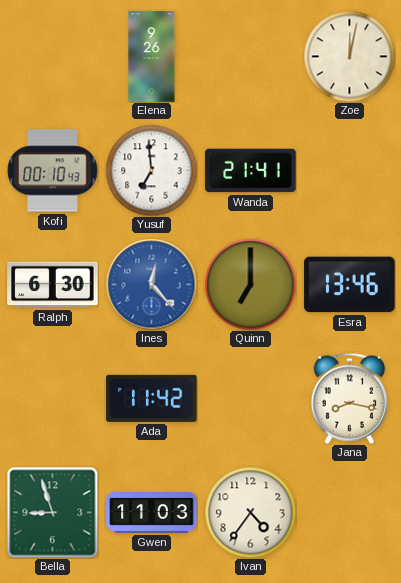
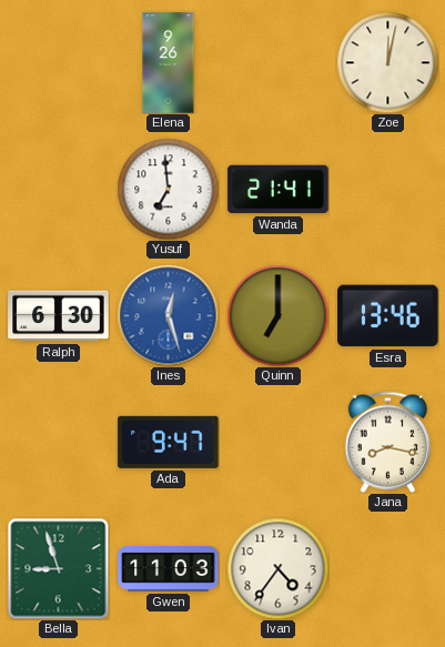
Kofi: 00:10 -> none (53, 171)
Ines: 12:23 -> 12:27 (168, 315)
Ada: 11:42 -> 9:47 (169, 442)
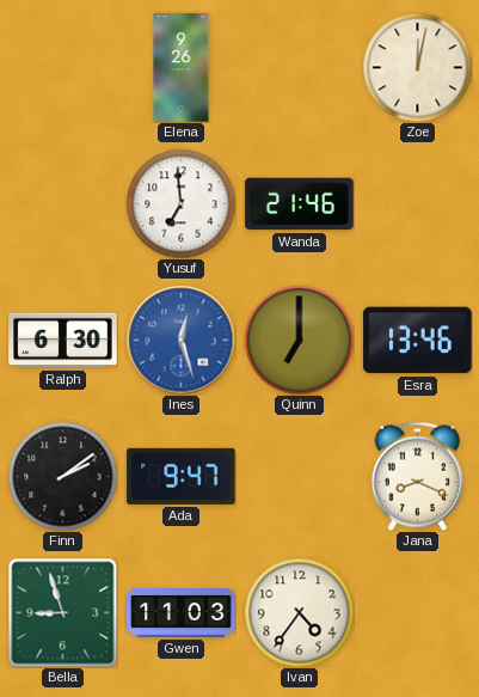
Wanda: 21:41 -> 21:46 (300, 204)
Finn: none -> 2:09 (62, 476)
Jana: 8:17 -> 8:19 (418, 476)
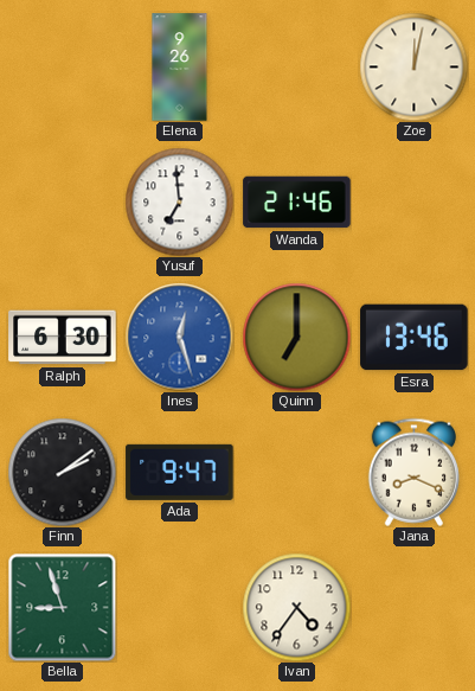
Gwen: 11:03 -> none (182, 613)
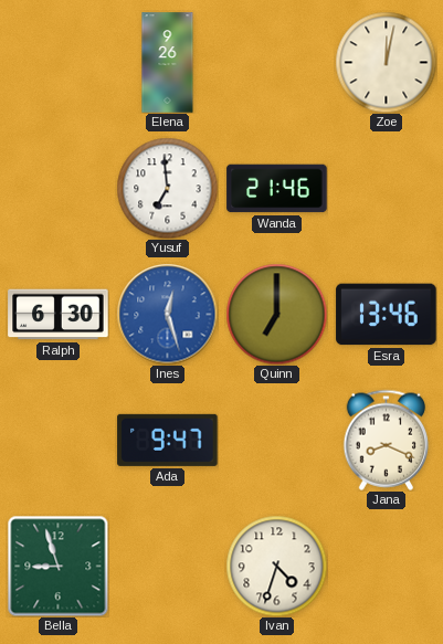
Finn: 2:09 -> none (62, 472)
Ivan: 4:36 -> 4:33 (276, 566)
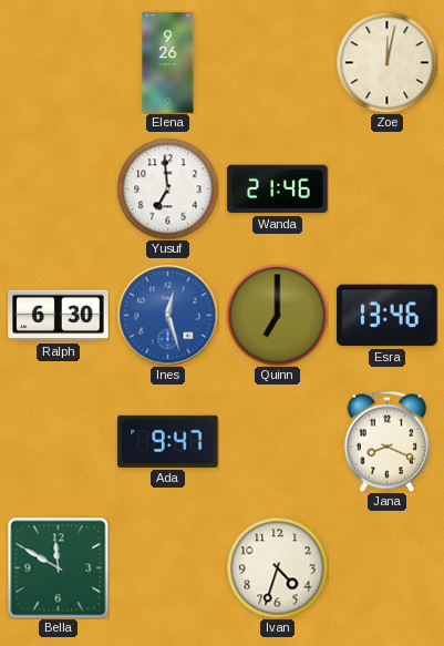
Bella: 8:57 -> 11:50 (58, 567)
